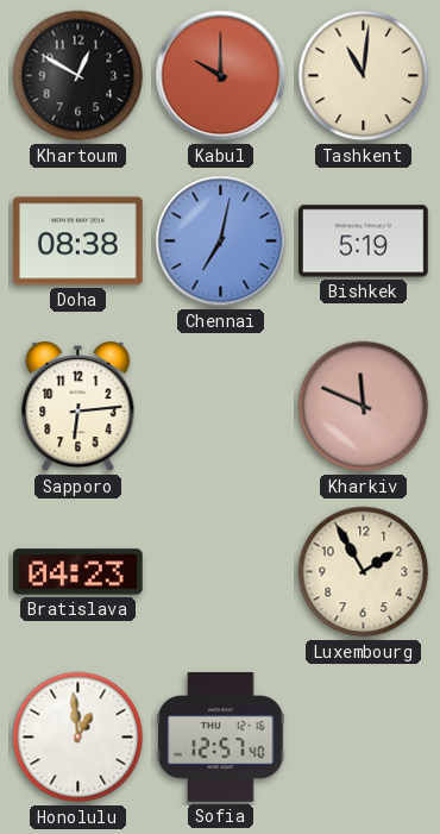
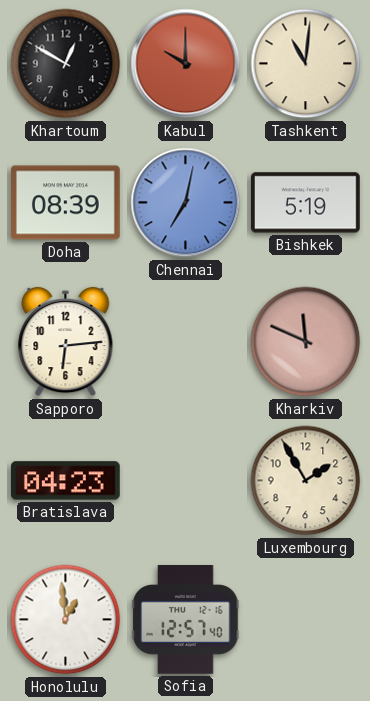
Doha: 08:38 -> 08:39 (66, 203)
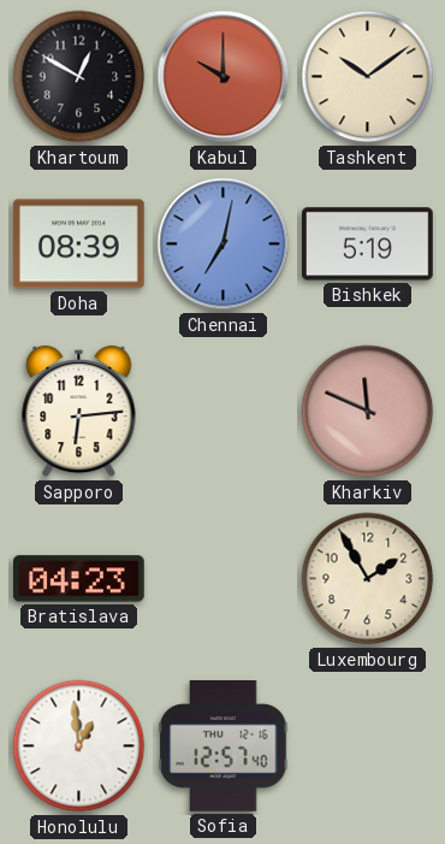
Tashkent: 11:01 -> 10:09 (368, 77)
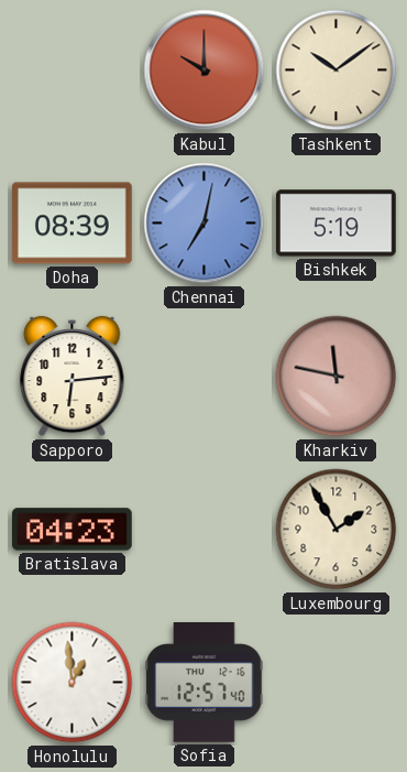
Khartoum: 12:50 -> none (79, 77)
Kharkiv: 11:49 -> 11:47 (337, 377)
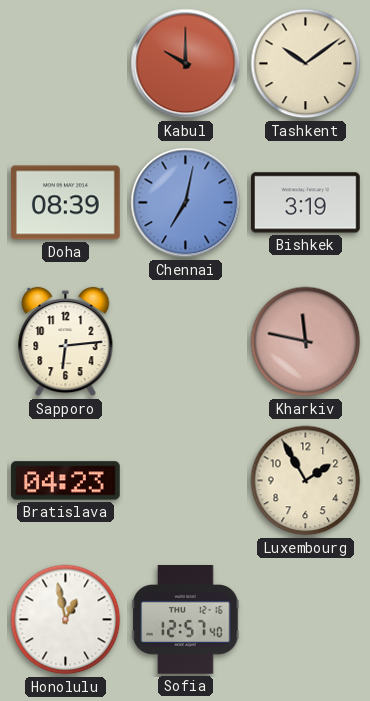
Bishkek: 5:19 -> 3:19 (306, 203)
Honolulu: 12:59 -> 12:58 (66, 620)
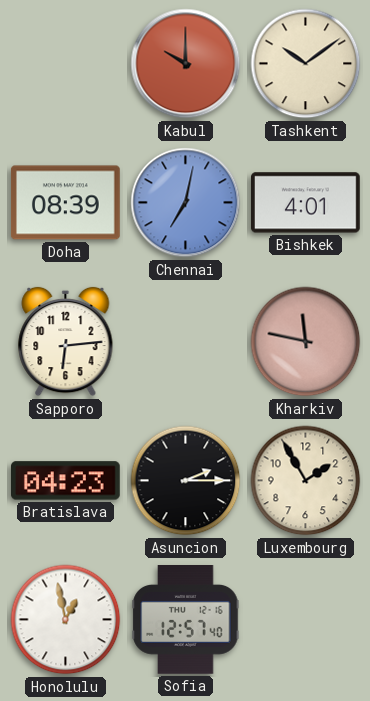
Bishkek: 3:19 -> 4:01 (306, 203)
Asuncion: none -> 2:15 (186, 481)
